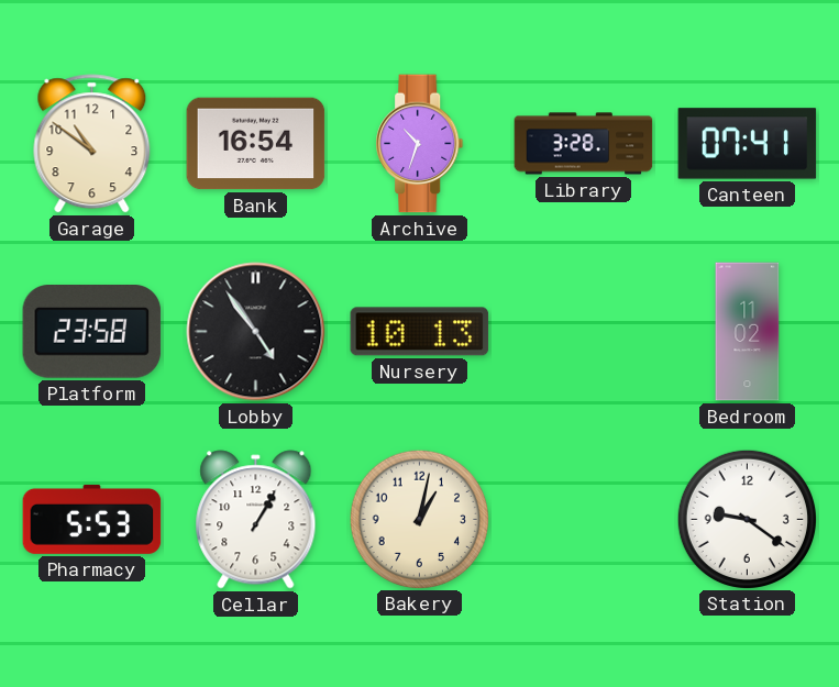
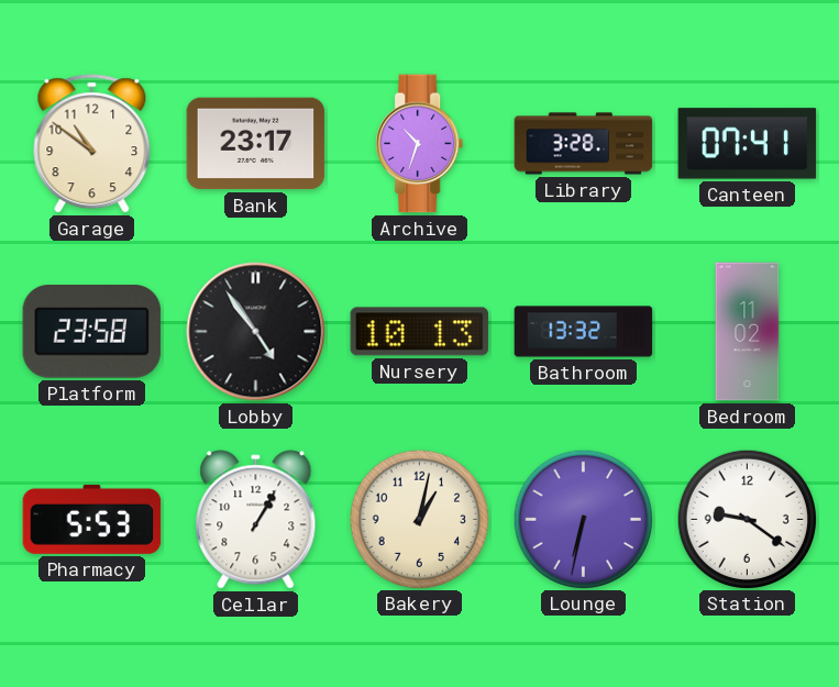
Bank: 16:54 -> 23:17 (256, 144)
Bathroom: none -> 13:32 (584, 332)
Lounge: none -> 6:32 (583, 519)
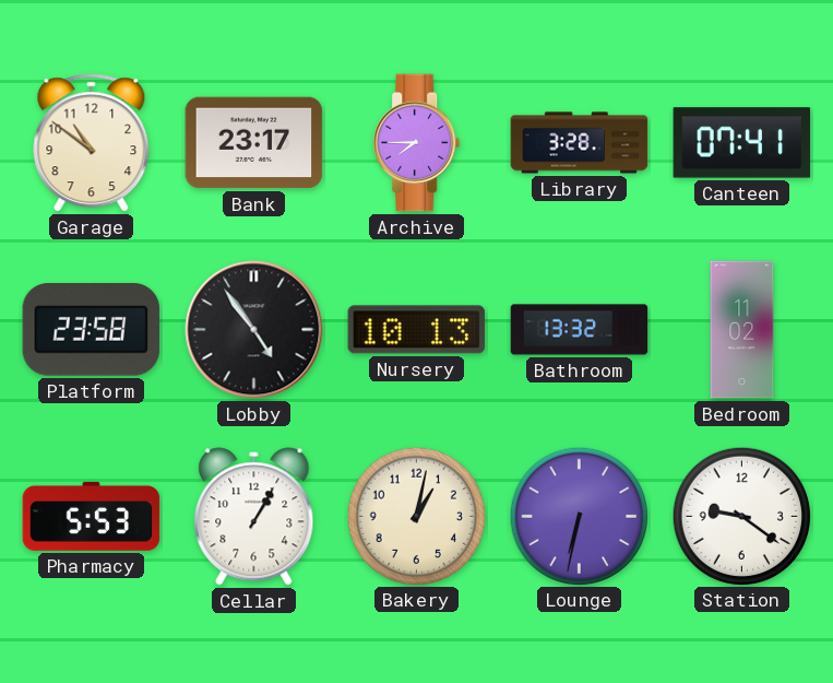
Archive: 10:33 -> 7:45 (417, 143)
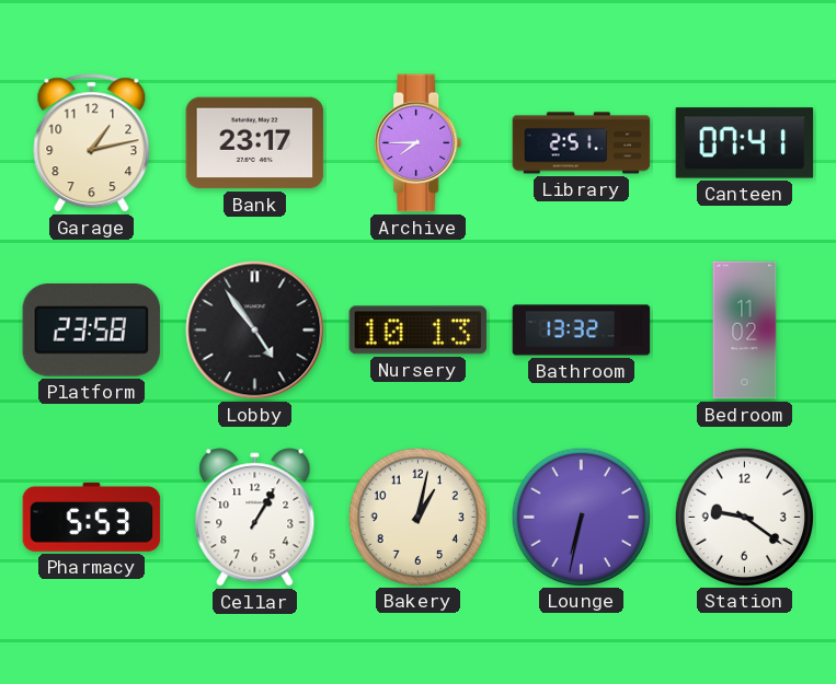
Garage: 10:51 -> 1:13 (92, 143)
Library: 3:28 -> 2:51 (582, 143)
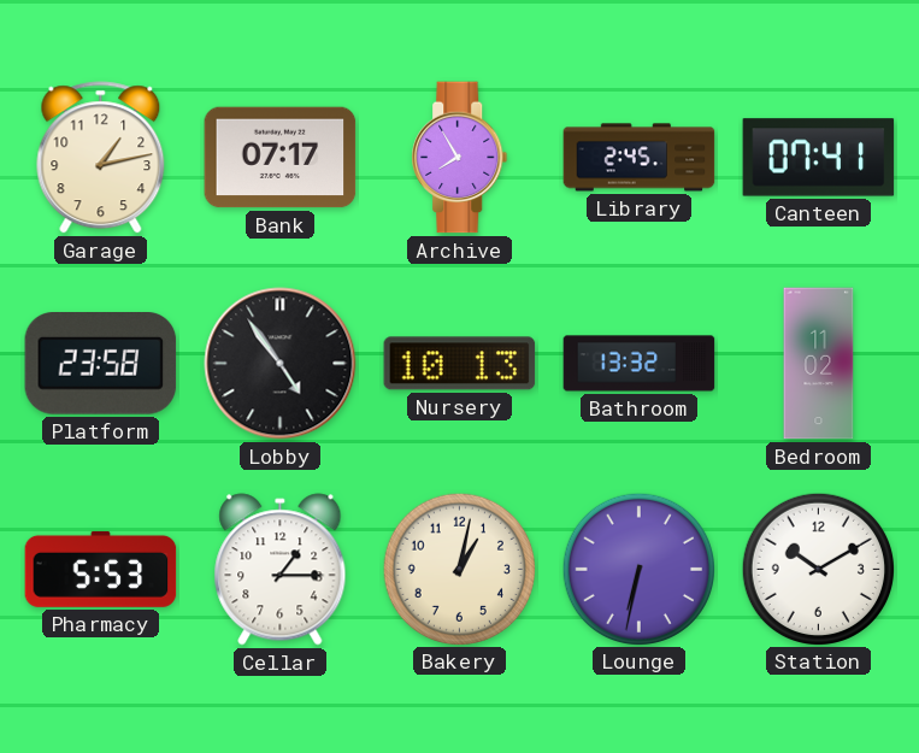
Bank: 23:17 -> 07:17 (281, 158)
Archive: 7:45 -> 7:55 (460, 158)
Library: 2:51 -> 2:45 (640, 158)
Cellar: 1:05 -> 1:15 (281, 570)
Station: 9:21 -> 10:10 (818, 569)
